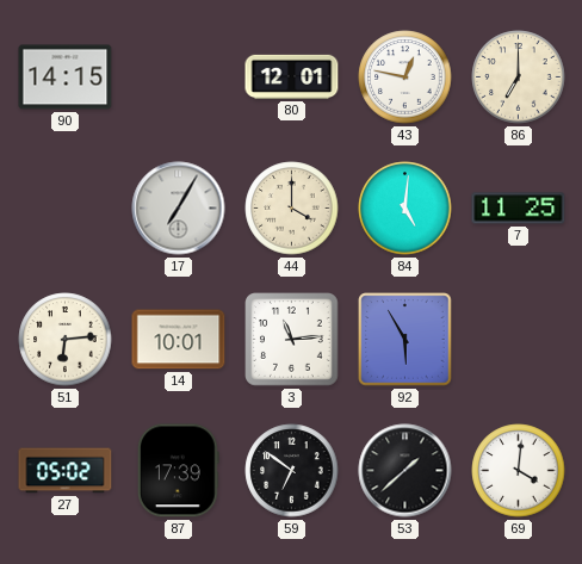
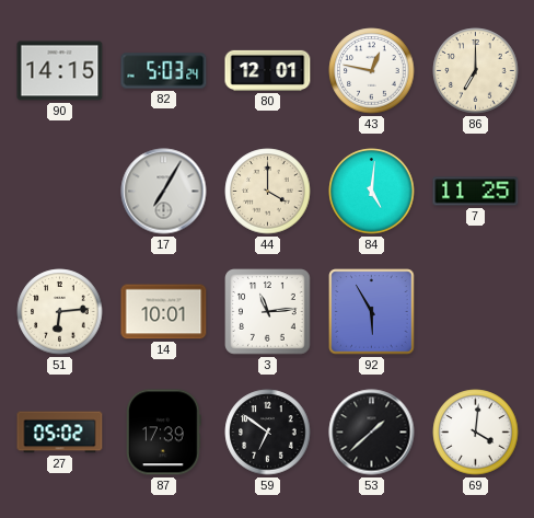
82: none -> 5:03 (164, 71)
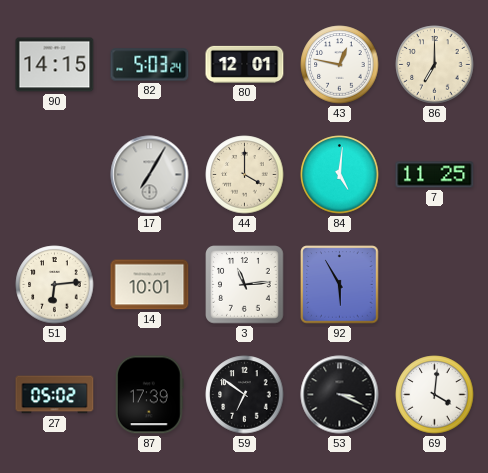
53: 1:38 -> 3:19 (340, 395)
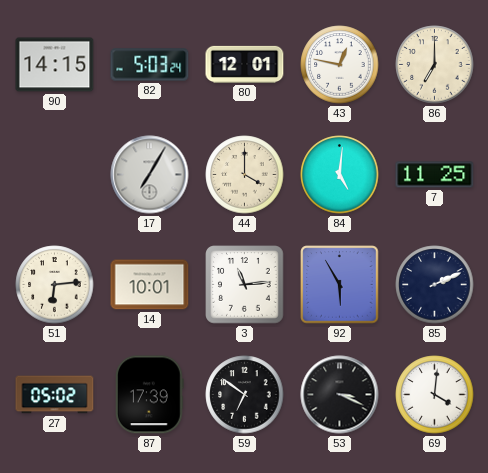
85: none -> 2:11 (435, 285)
